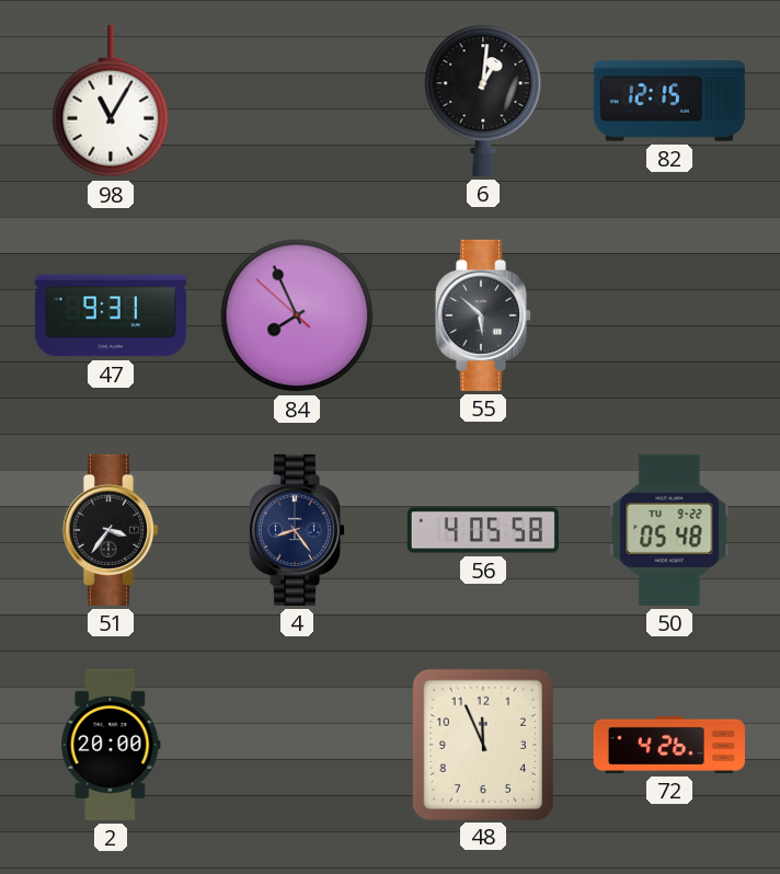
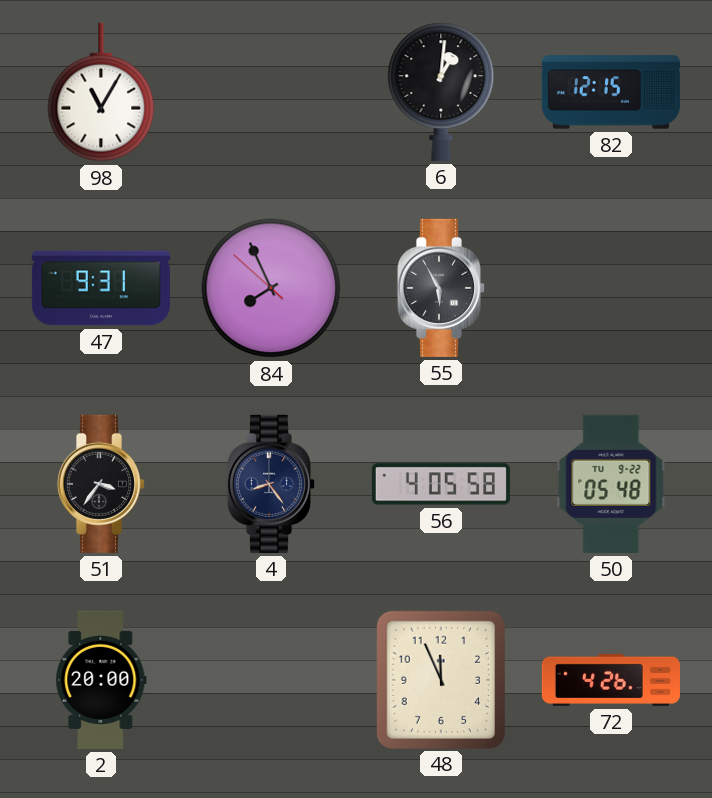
55: 5:52 -> 5:55 (440, 288)
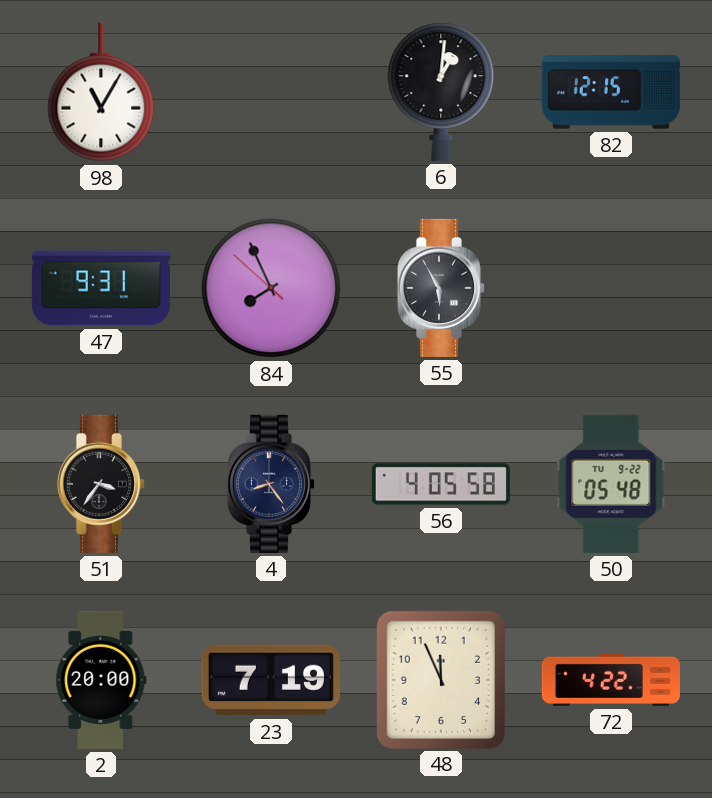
23: none -> 7:19 (271, 680)
72: 4:26 -> 4:22 (611, 680)
